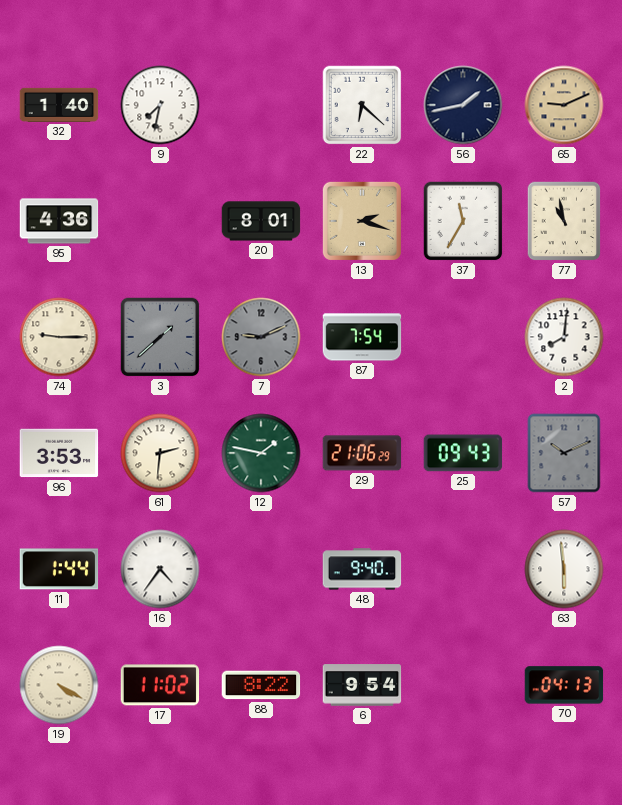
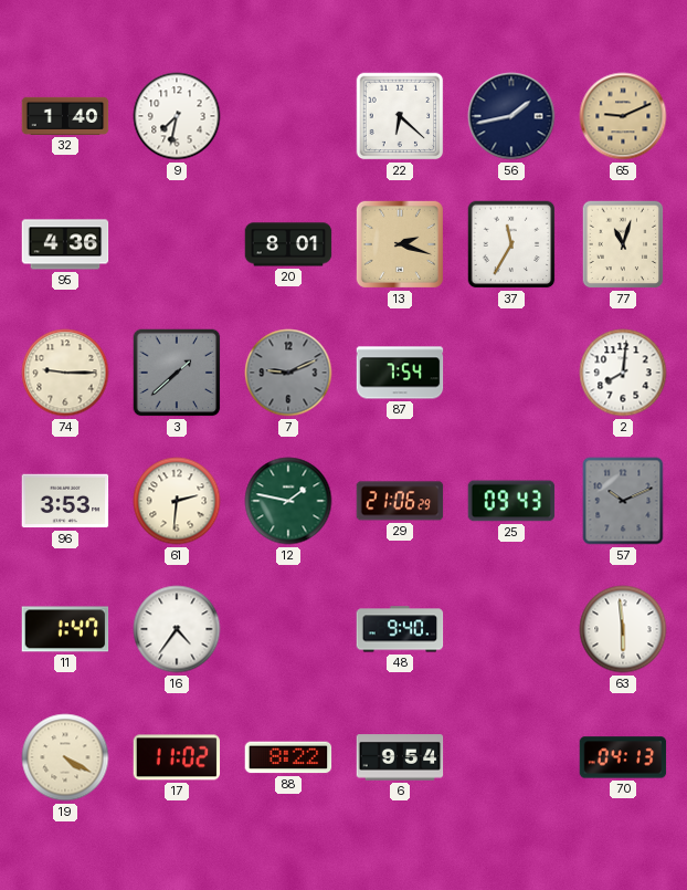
77: 10:58 -> 11:03 (623, 244)
11: 1:44 -> 1:47 (65, 629)
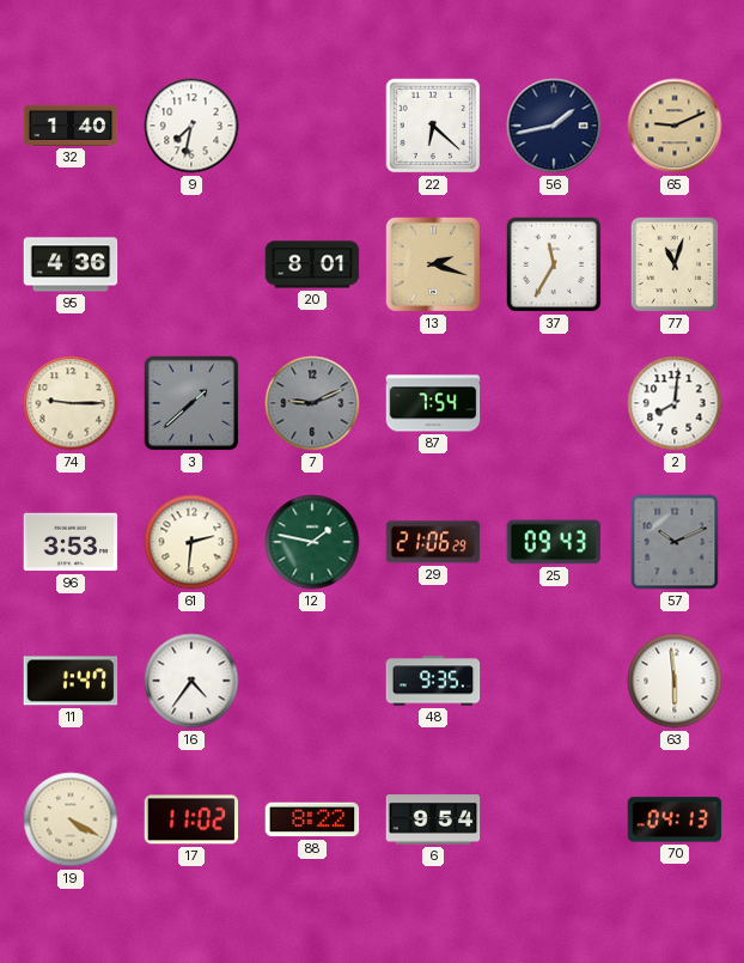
48: 9:40 -> 9:35 (433, 681)
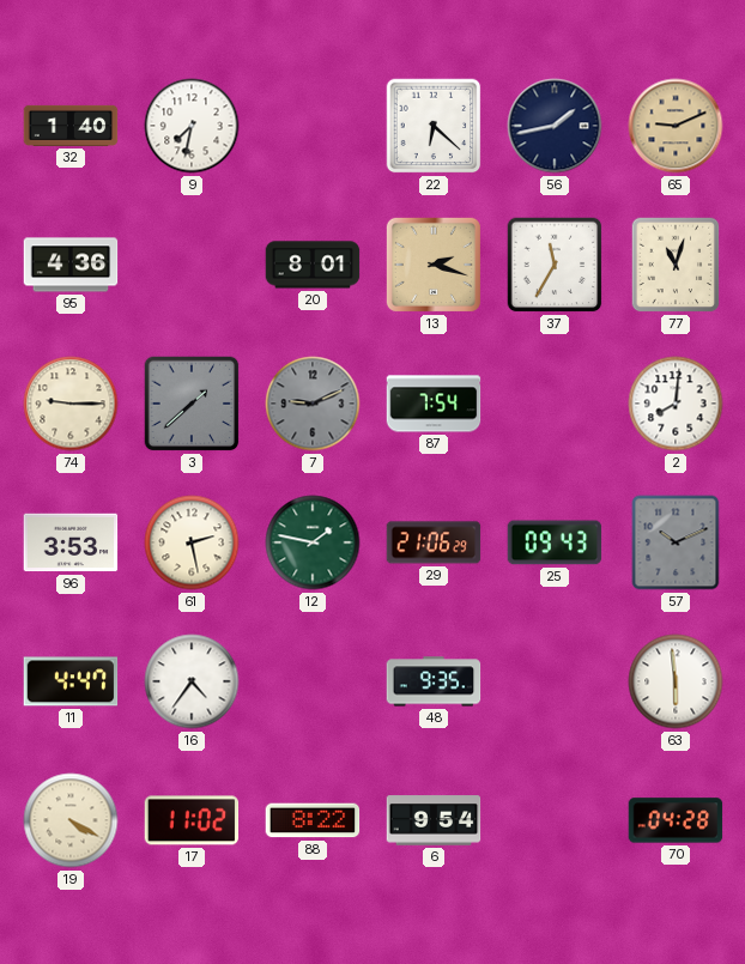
61: 2:31 -> 2:28 (192, 542)
11: 1:47 -> 4:47 (71, 681)
70: 04:13 -> 04:28 (676, 820)
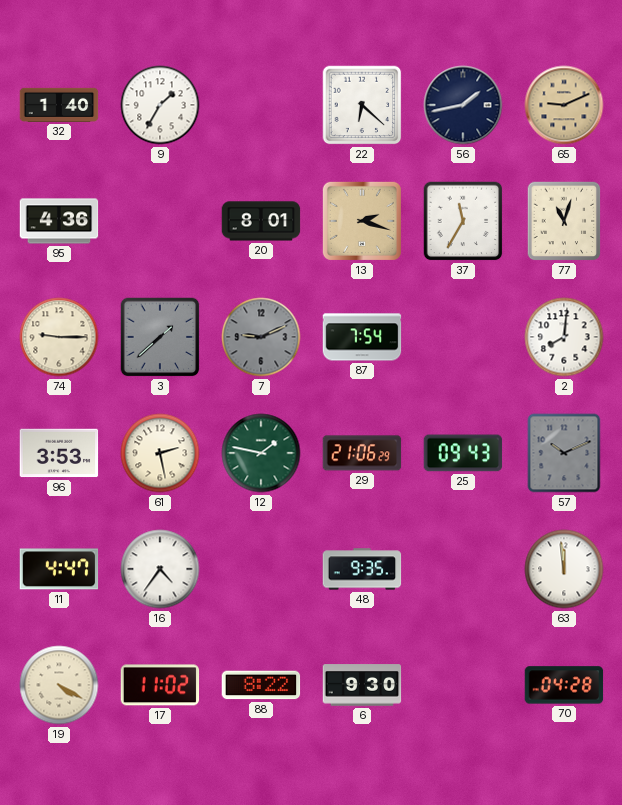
9: 7:32 -> 1:35 (160, 105)
63: 5:59 -> 11:59 (564, 569)
6: 9:54 -> 9:30 (362, 685)
